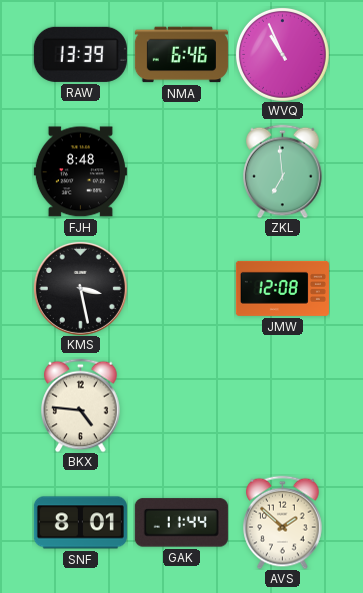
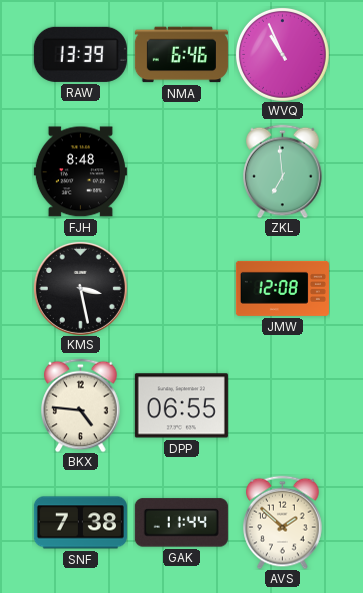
DPP: none -> 06:55 (181, 406)
SNF: 8:01 -> 7:38 (80, 523)
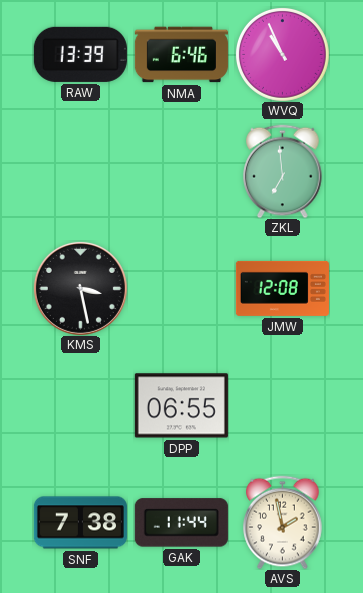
FJH: 8:48 -> none (80, 172)
BKX: 4:46 -> none (81, 405)
AVS: 1:52 -> 1:58 (283, 522)
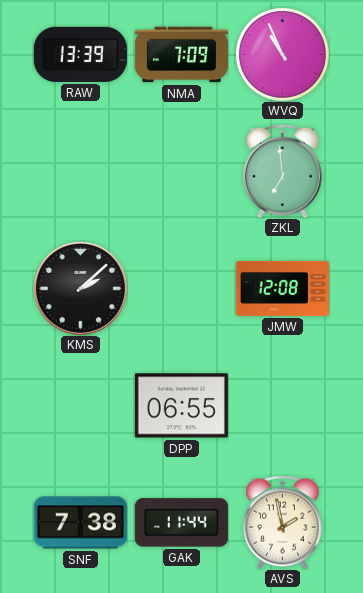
NMA: 6:46 -> 7:09 (181, 55)
KMS: 3:28 -> 2:08 (80, 288)
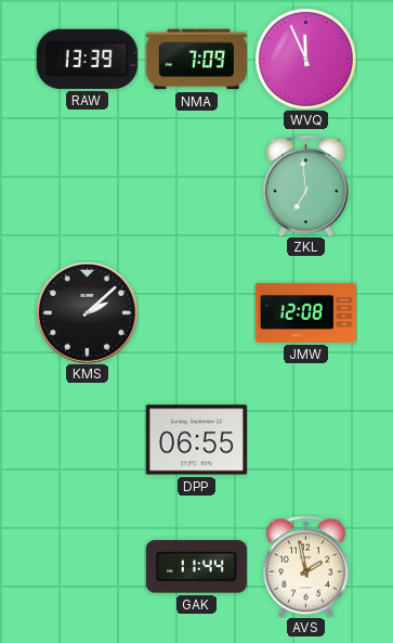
WVQ: 10:56 -> 11:56 (305, 59)
SNF: 7:38 -> none (80, 523)
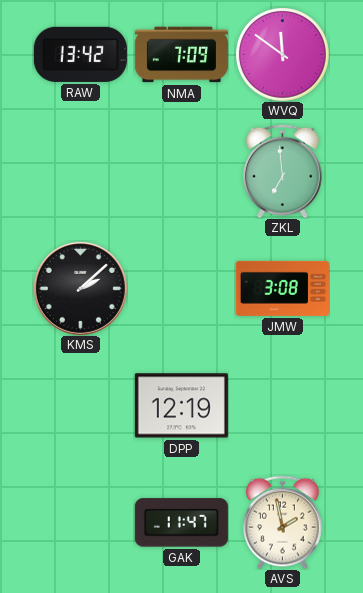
RAW: 13:39 -> 13:42 (80, 54)
WVQ: 11:56 -> 11:51 (282, 54)
JMW: 12:08 -> 3:08 (282, 288)
DPP: 06:55 -> 12:19 (181, 406)
GAK: 11:44 -> 11:47 (181, 523)
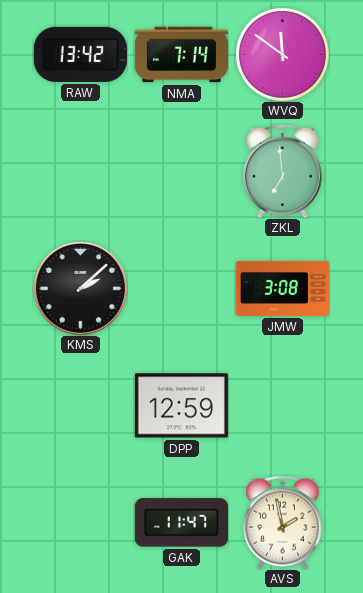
NMA: 7:09 -> 7:14 (181, 55)
DPP: 12:19 -> 12:59 (181, 406)
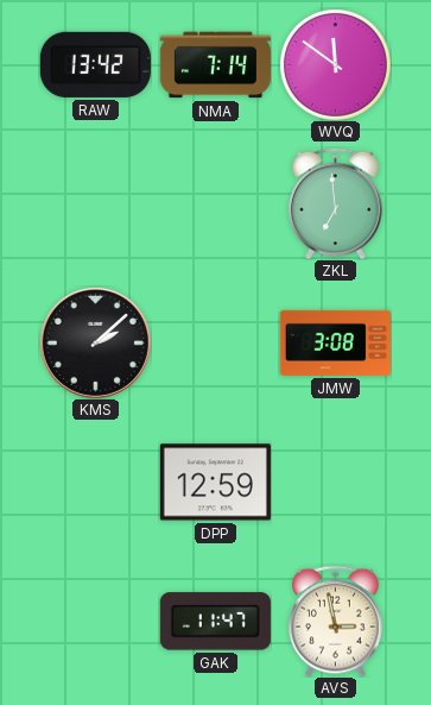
AVS: 1:58 -> 2:58 (336, 621)
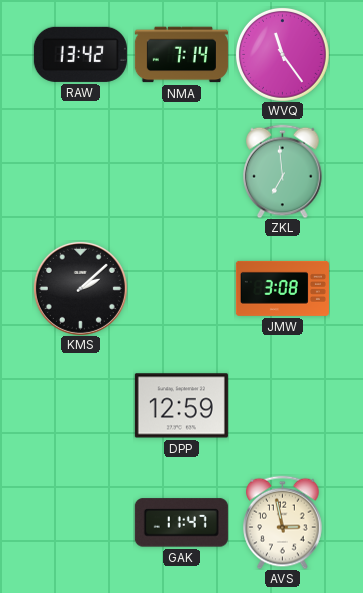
WVQ: 11:51 -> 11:24 (282, 54)
